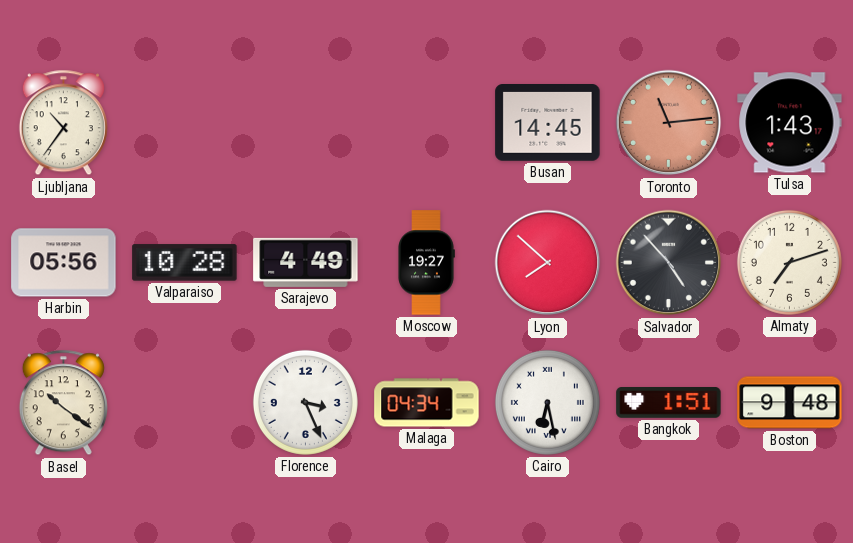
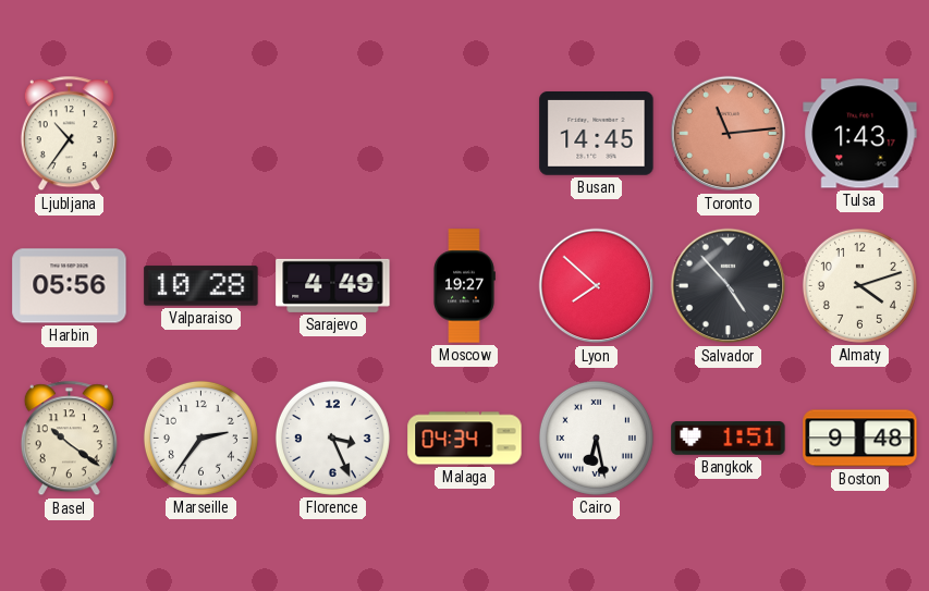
Almaty: 7:12 -> 4:12 (859, 285)
Marseille: none -> 2:36 (200, 438)
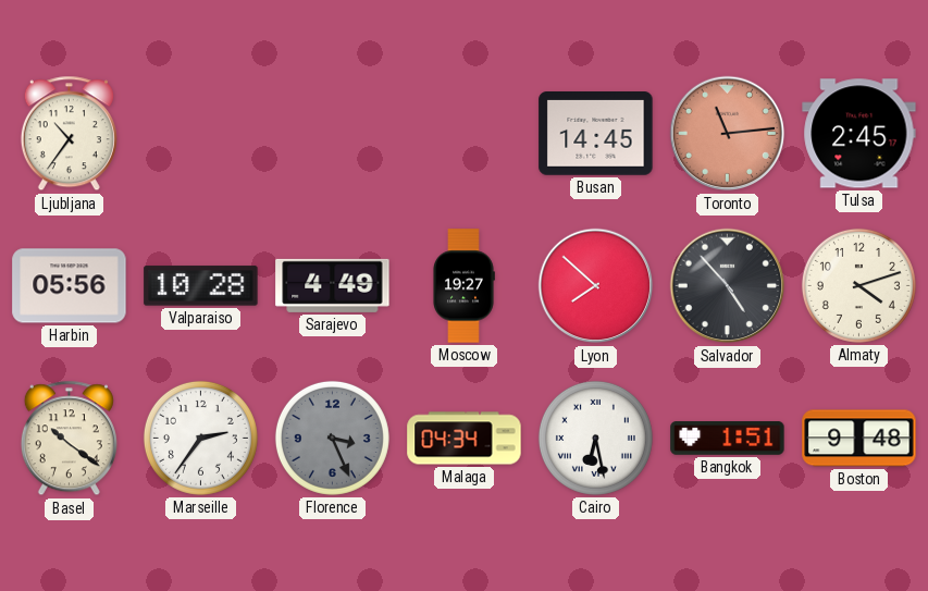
Tulsa: 1:43 -> 2:45 (859, 134)
Florence dial: white -> grey (332, 438)
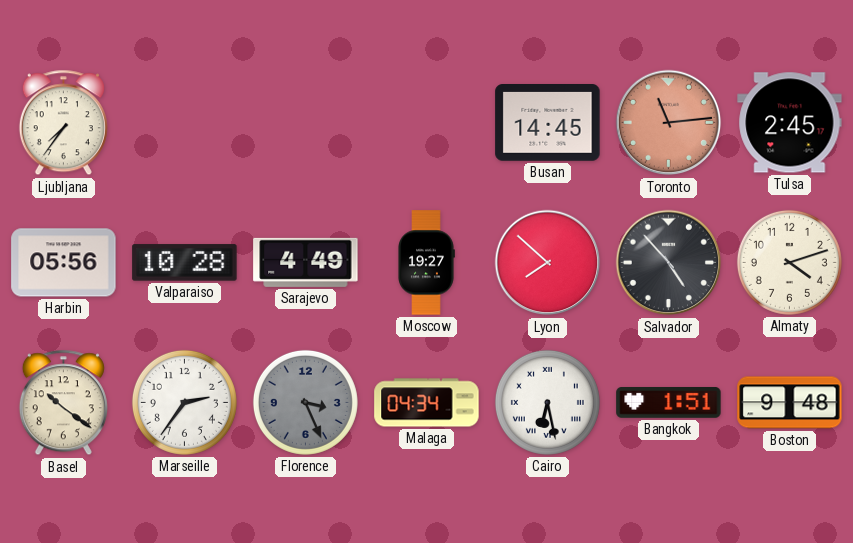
Ljubljana: 10:36 -> 7:36 (63, 123)
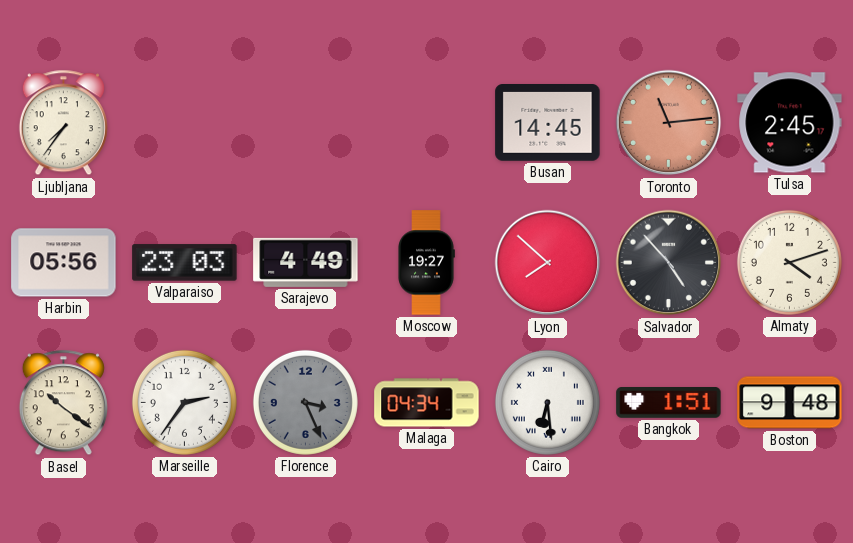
Valparaiso: 10:28 -> 23:03 (185, 263)
Cairo: 6:28 -> 6:29 (547, 402)
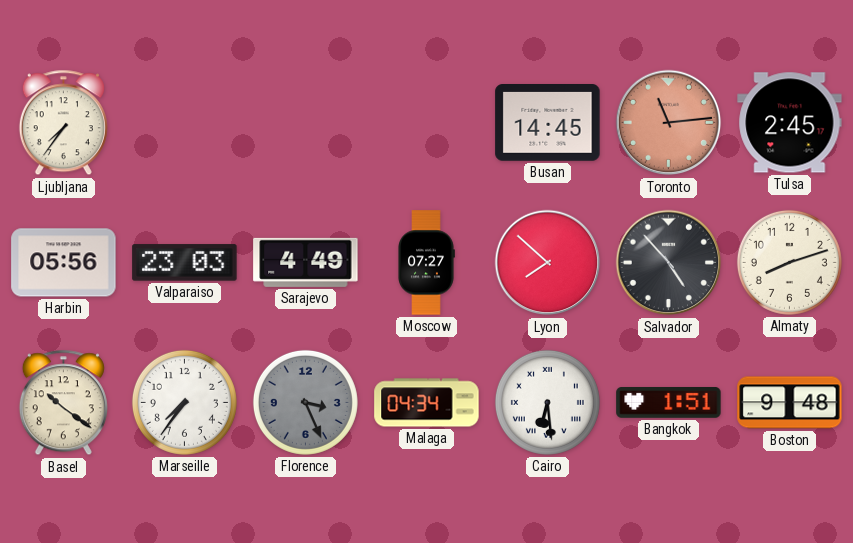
Moscow: 19:27 -> 07:27 (426, 263)
Almaty: 4:12 -> 8:12 (789, 262)
Marseille: 2:36 -> 7:36 (184, 402)
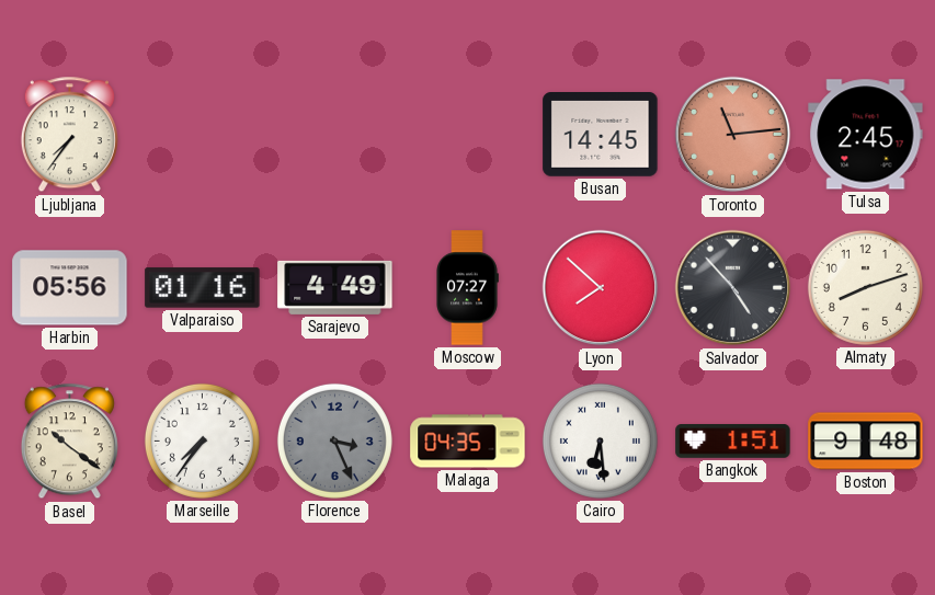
Valparaiso: 23:03 -> 01:16 (203, 288)
Malaga: 04:34 -> 04:35 (468, 442)
